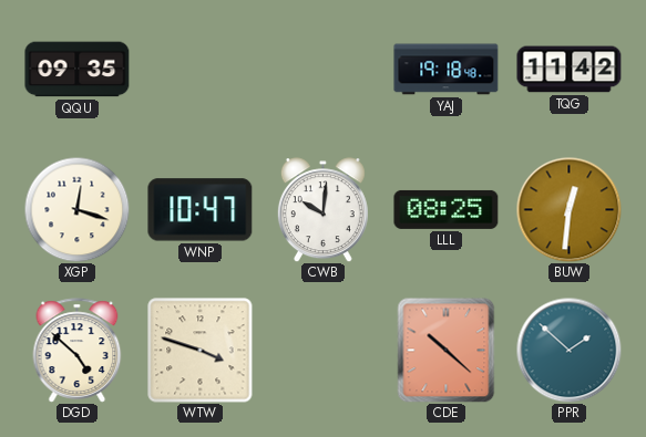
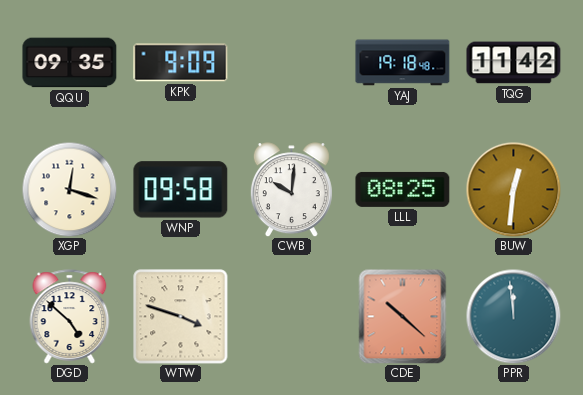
KPK: none -> 9:09 (181, 63)
WNP: 10:47 -> 09:58 (181, 190)
PPR: 1:52 -> 11:59 (513, 316)
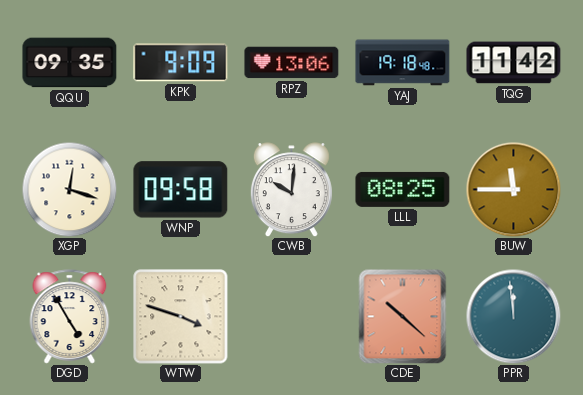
RPZ: none -> 13:06 (292, 63)
BUW: 12:31 -> 11:45 (513, 189)
DGD: 4:52 -> 4:55 (70, 317)
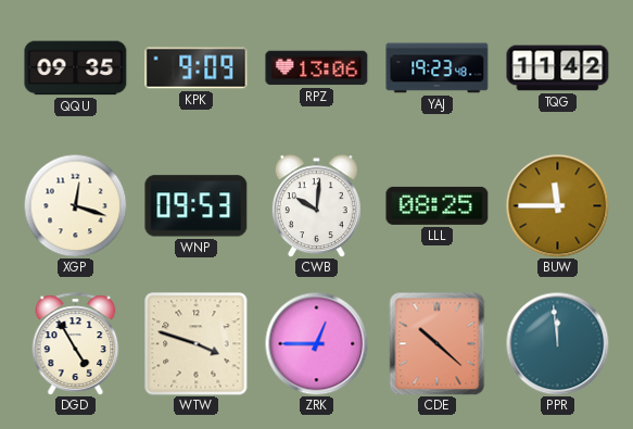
YAJ: 19:18 -> 19:23 (438, 68)
WNP: 09:58 -> 09:53 (197, 206)
ZRK: none -> 12:45 (316, 343)
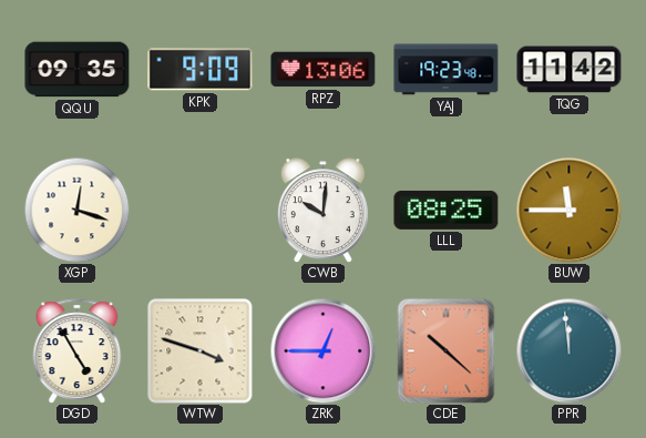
WNP: 09:53 -> none (197, 206)
